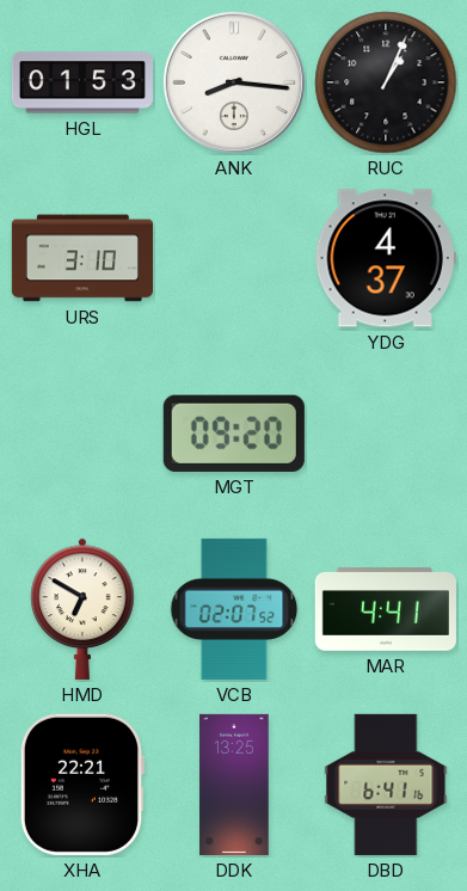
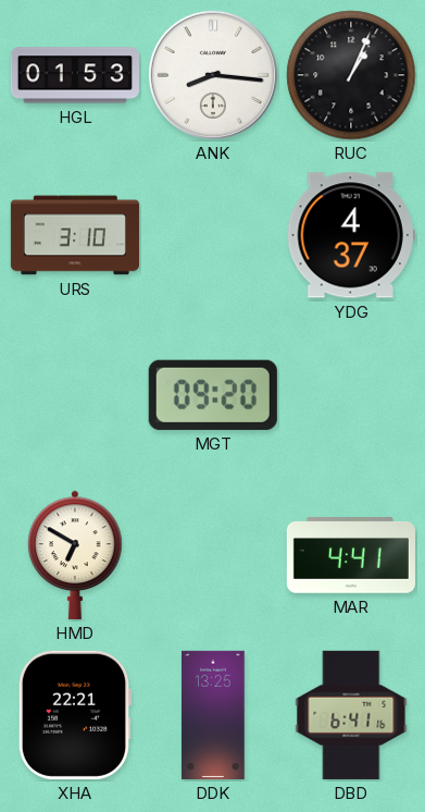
VCB: 02:07 -> none (234, 609)
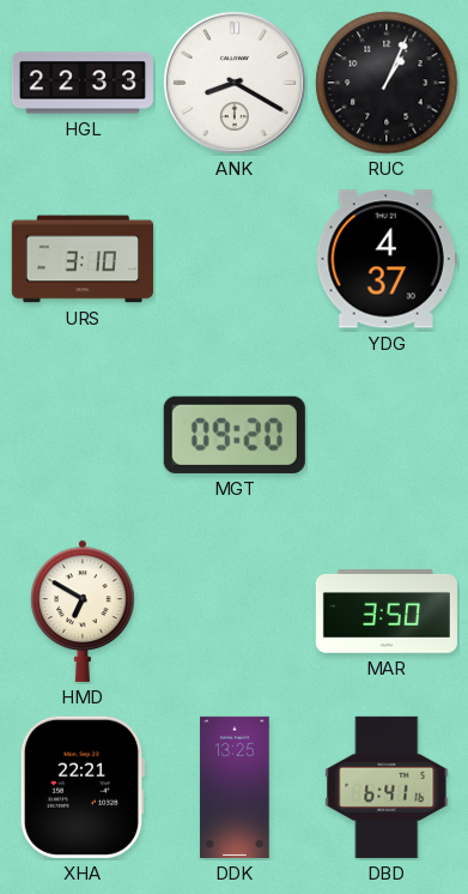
HGL: 01:53 -> 22:33 (83, 83)
ANK: 8:16 -> 8:20 (235, 83)
MAR: 4:41 -> 3:50 (387, 611)
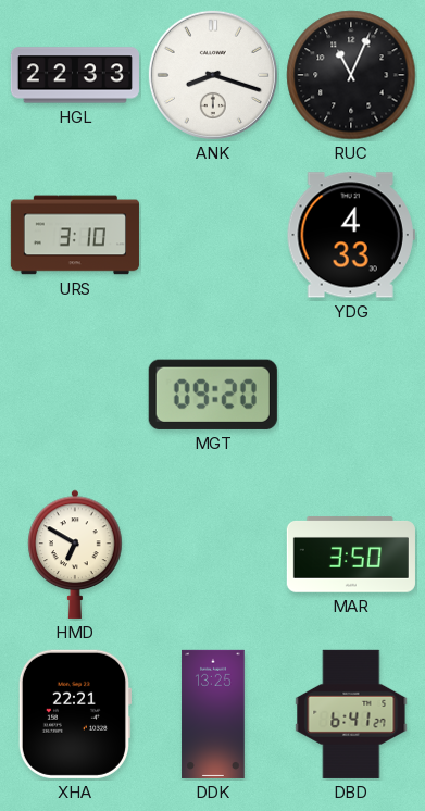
ANK: 8:20 -> 8:18 (213, 75)
RUC: 1:04 -> 11:04 (351, 75)
YDG: 4:37 -> 4:33 (351, 235)
DBD: 6:41:16 -> 6:41:27 (351, 714)
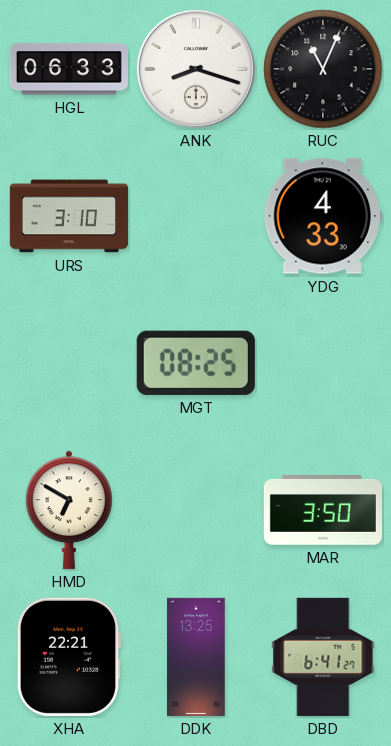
HGL: 22:33 -> 06:33 (69, 69)
MGT: 09:20 -> 08:25 (196, 363)
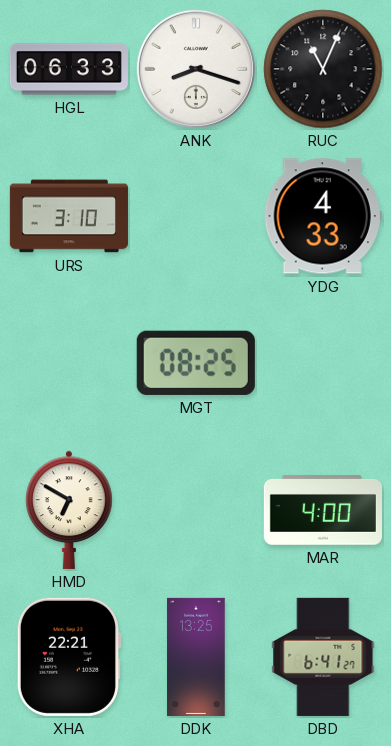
MAR: 3:50 -> 4:00 (323, 510)
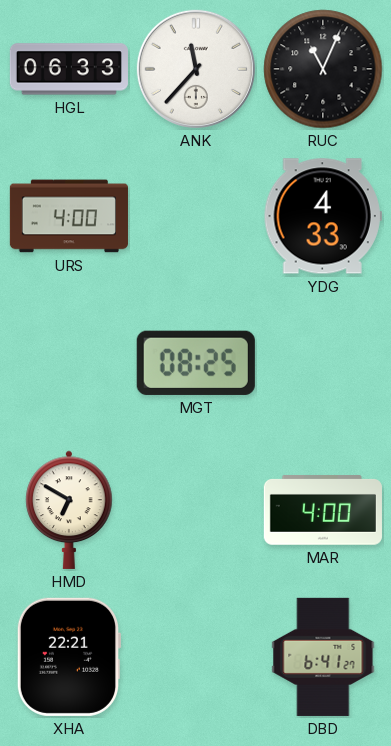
ANK: 8:18 -> 11:37 (196, 69)
URS: 3:10 -> 4:00 (69, 216)
DDK: 13:25 -> none (196, 657)
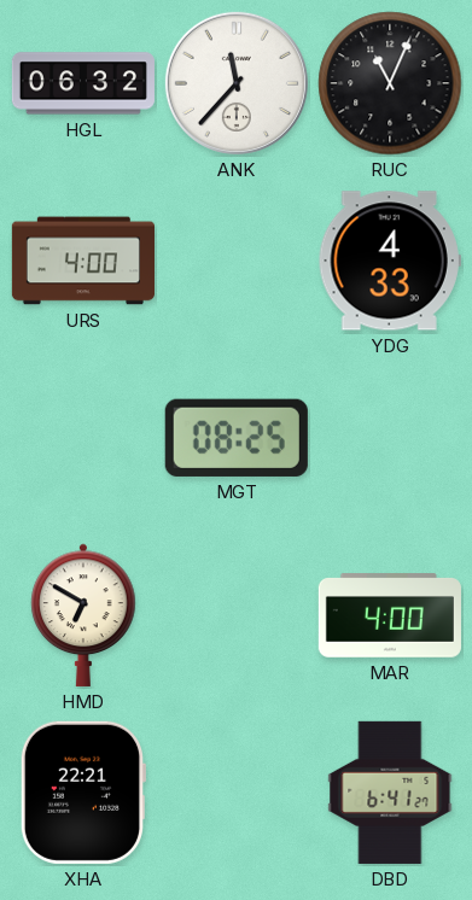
HGL: 06:33 -> 06:32 (83, 83)
